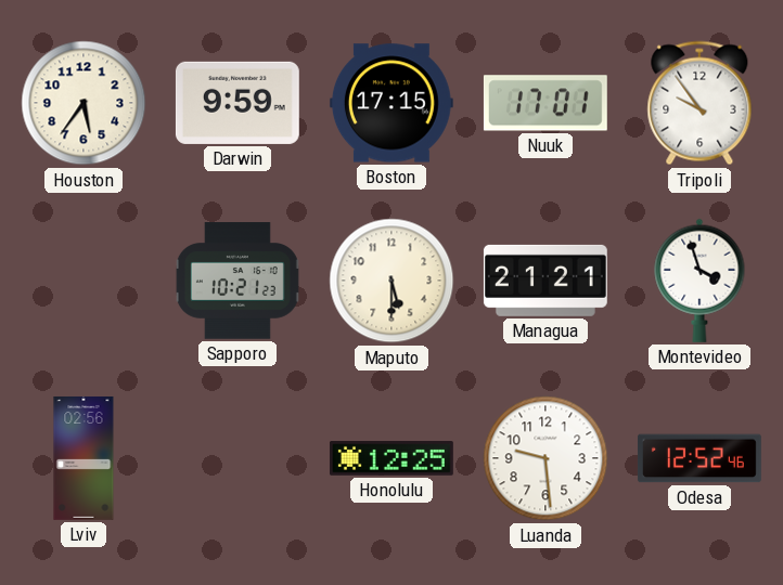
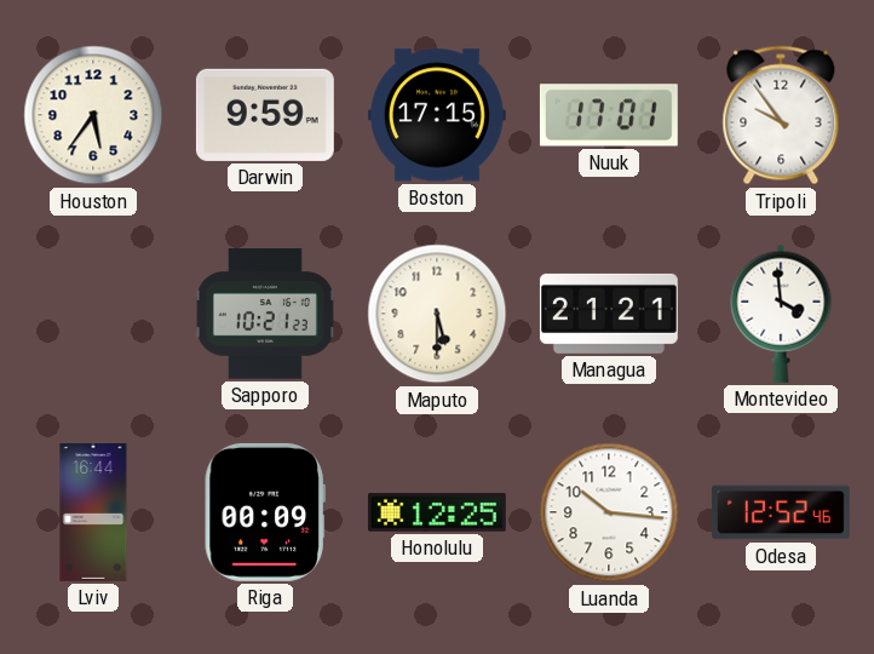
Montevideo: 3:57 -> 3:59 (781, 314)
Lviv: 02:56 -> 16:44 (93, 512)
Riga: none -> 00:09 (265, 512)
Luanda: 9:29 -> 10:16 (609, 512)
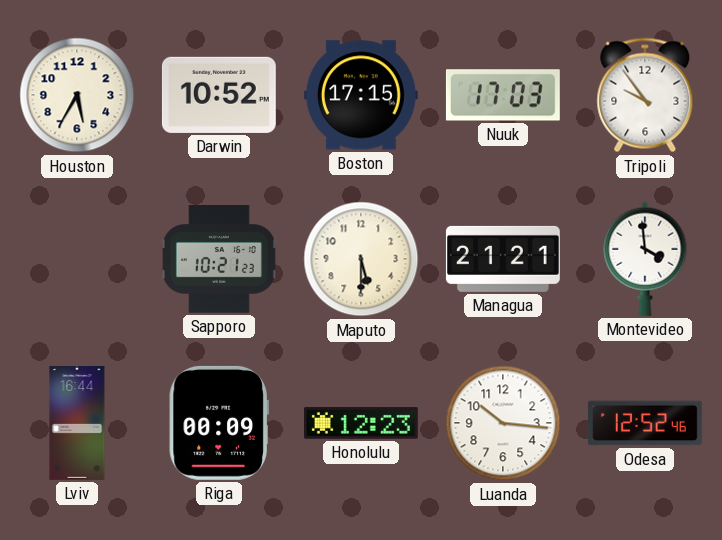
Houston: 5:36 -> 5:35 (77, 95)
Darwin: 9:59 -> 10:52 (219, 95)
Nuuk: 17:01 -> 17:03 (503, 95)
Honolulu: 12:25 -> 12:23 (361, 423)
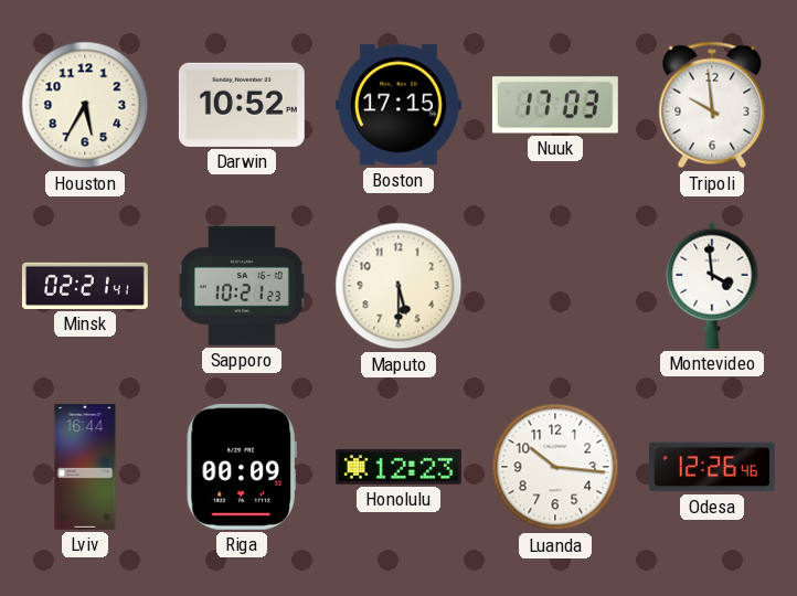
Tripoli: 9:54 -> 9:59 (712, 105)
Minsk: none -> 02:21 (85, 286)
Managua: 21:21 -> none (503, 259)
Odesa: 12:52 -> 12:26 (712, 467)
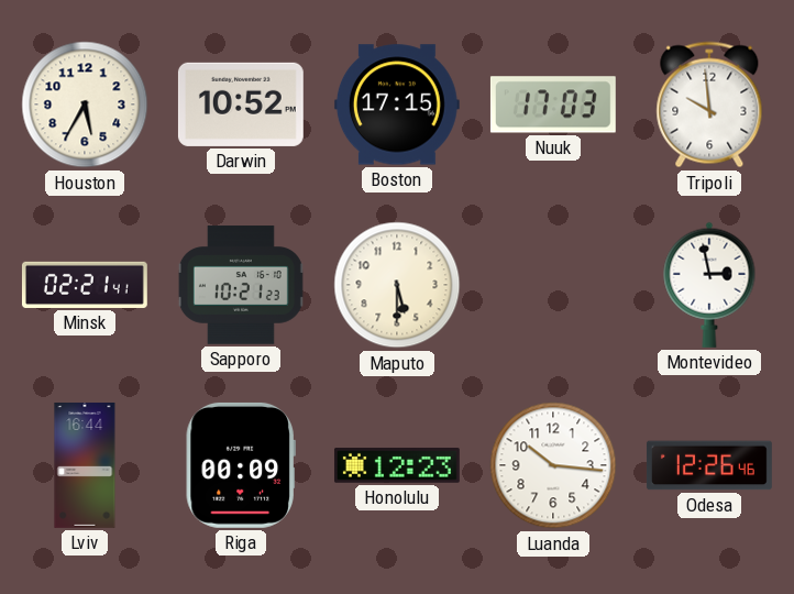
Montevideo: 3:59 -> 2:58 (709, 285)
